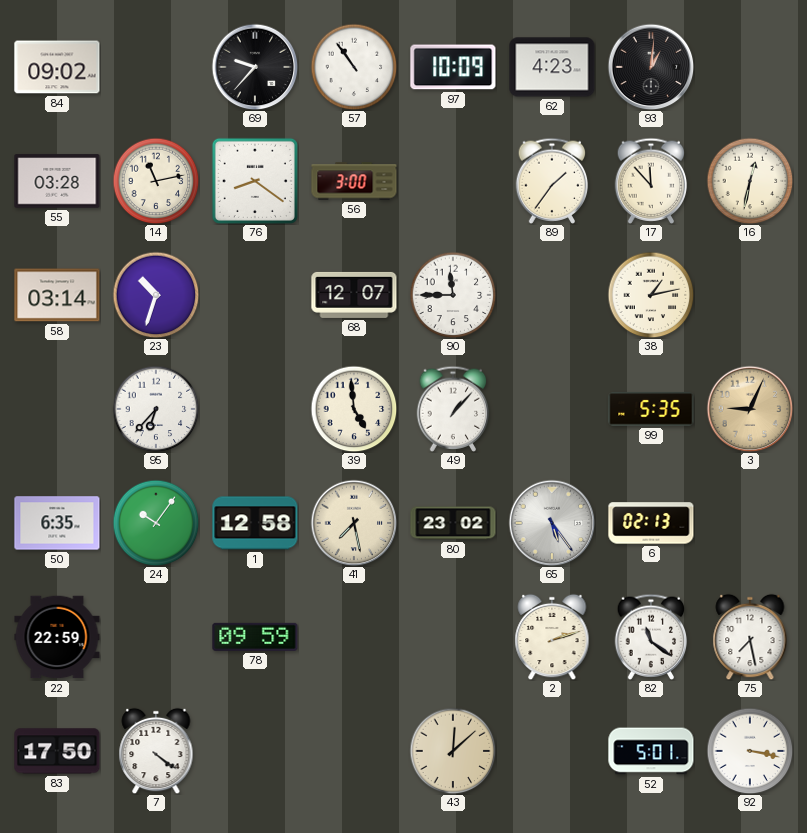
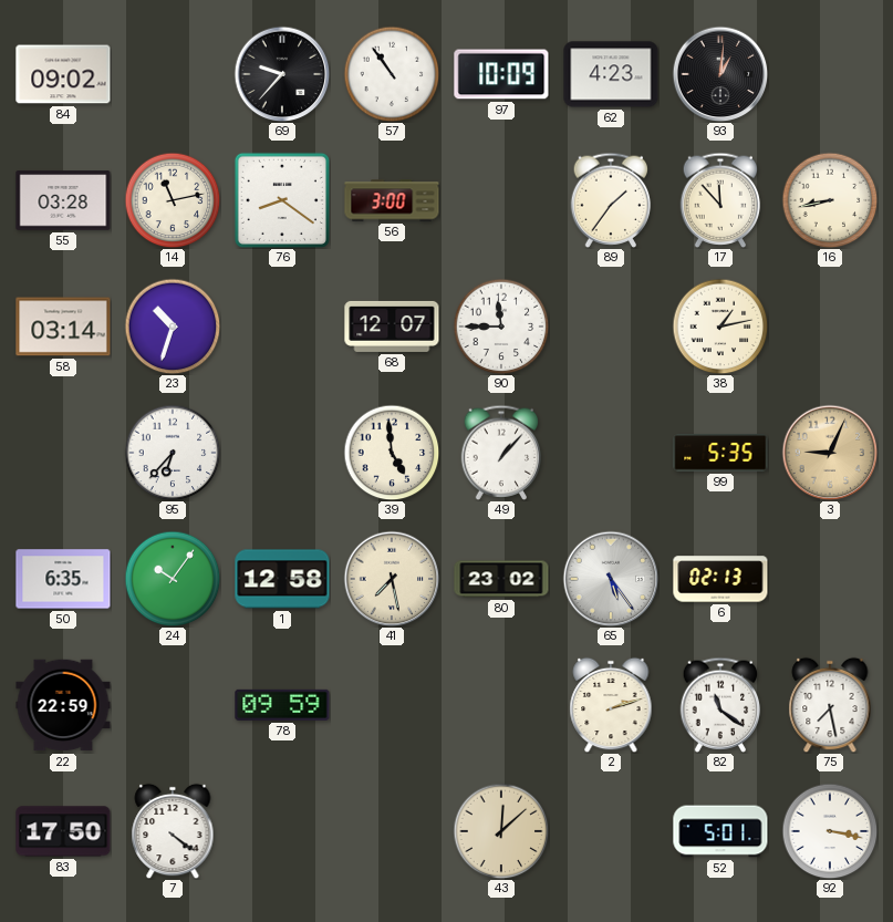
16: 12:32 -> 8:43 (830, 200)
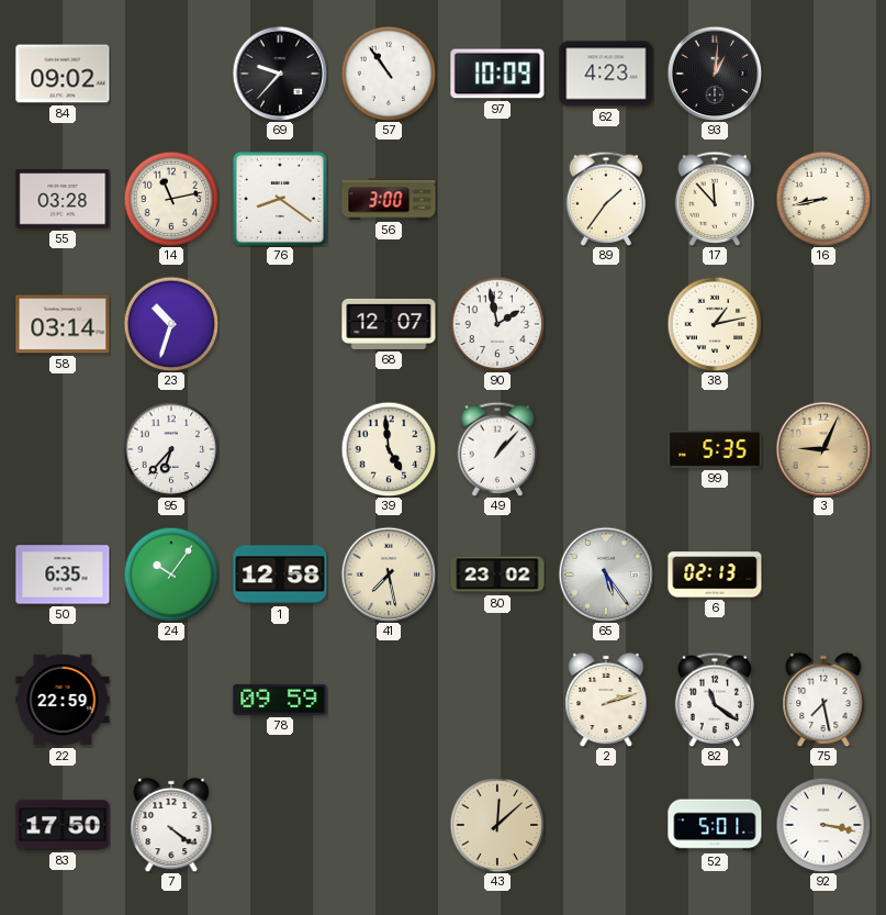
90: 11:45 -> 1:58 (497, 324)
